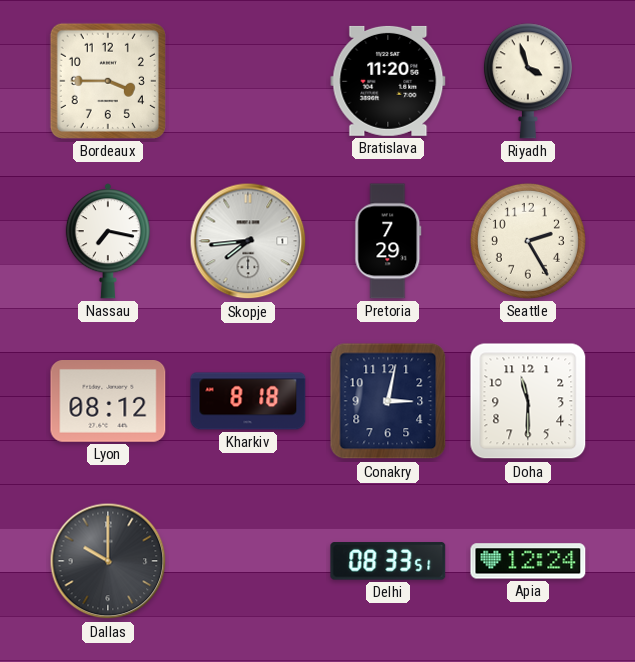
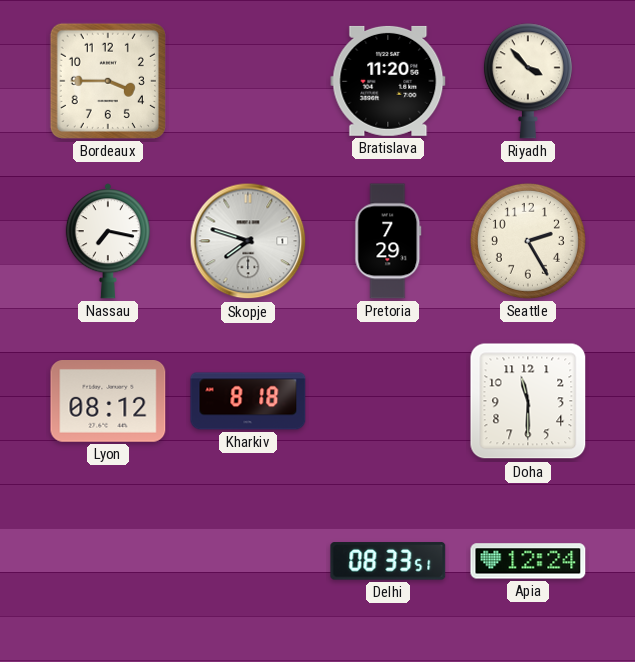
Riyadh: 3:57 -> 3:53 (528, 81)
Skopje: 7:44 -> 7:48 (248, 241)
Conakry: 3:02 -> none (388, 401)
Dallas: 10:00 -> none (108, 561)
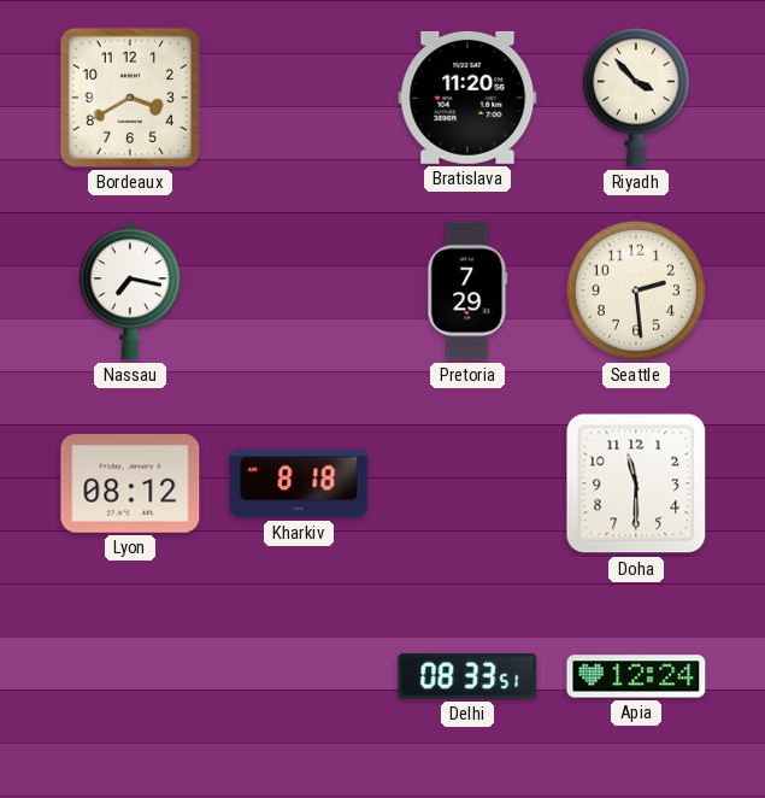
Bordeaux: 3:45 -> 3:40 (130, 98)
Skopje: 7:48 -> none (248, 241)
Seattle: 2:25 -> 2:29 (636, 291)
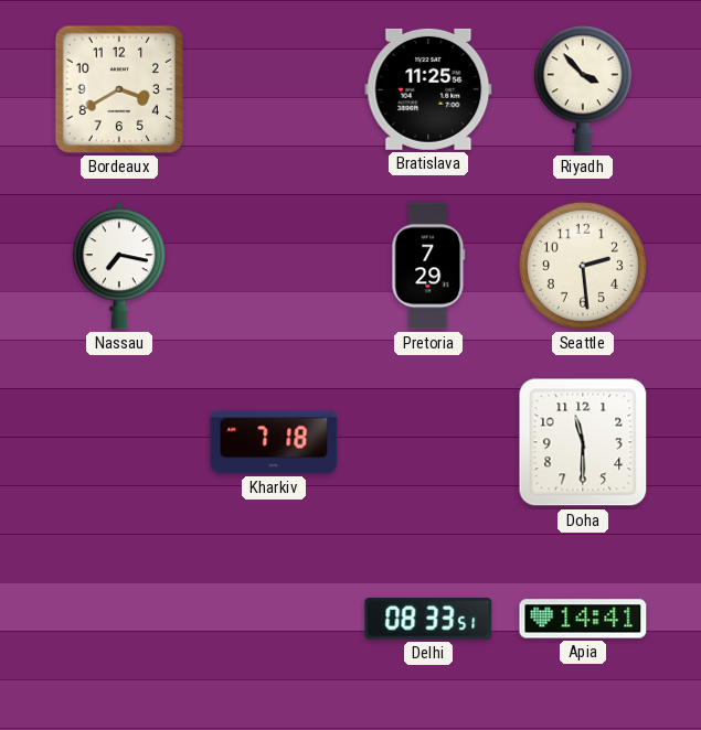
Bratislava: 11:20 -> 11:25 (428, 89)
Lyon: 08:12 -> none (130, 485)
Kharkiv: 8:18 -> 7:18 (274, 442)
Apia: 12:24 -> 14:41 (583, 619)
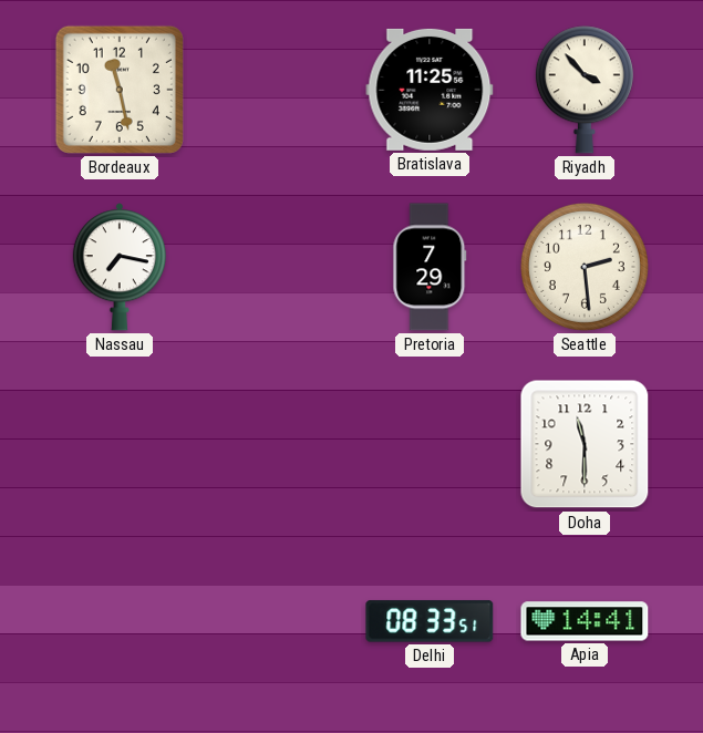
Bordeaux: 3:40 -> 11:28 (120, 90)
Kharkiv: 7:18 -> none (274, 442)
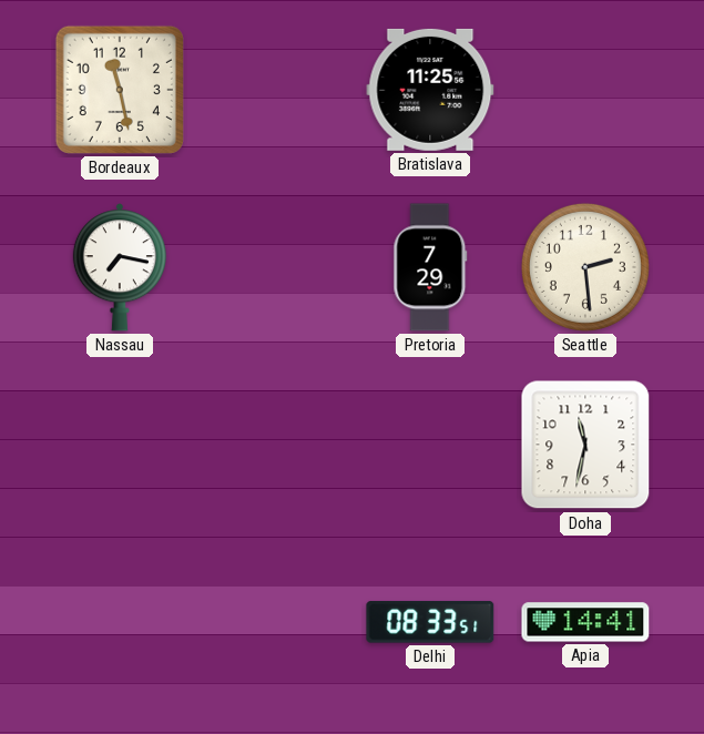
Riyadh: 3:53 -> none (585, 90)
Doha: 11:30 -> 11:32 (585, 445)
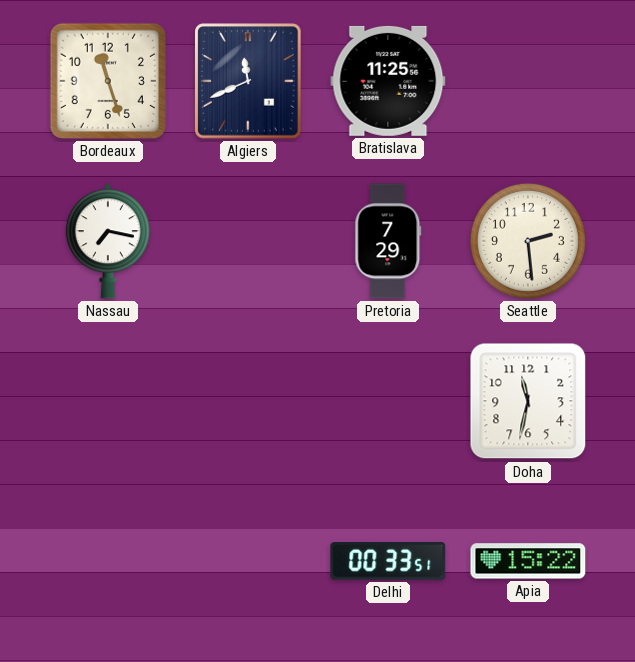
Bordeaux: 11:28 -> 11:27 (108, 81)
Algiers: none -> 11:41 (248, 81)
Delhi: 08:33 -> 00:33 (388, 561)
Apia: 14:41 -> 15:22 (528, 561)
